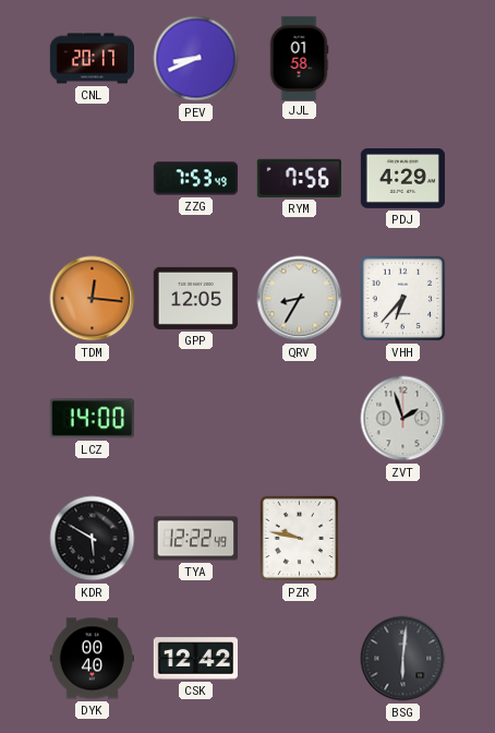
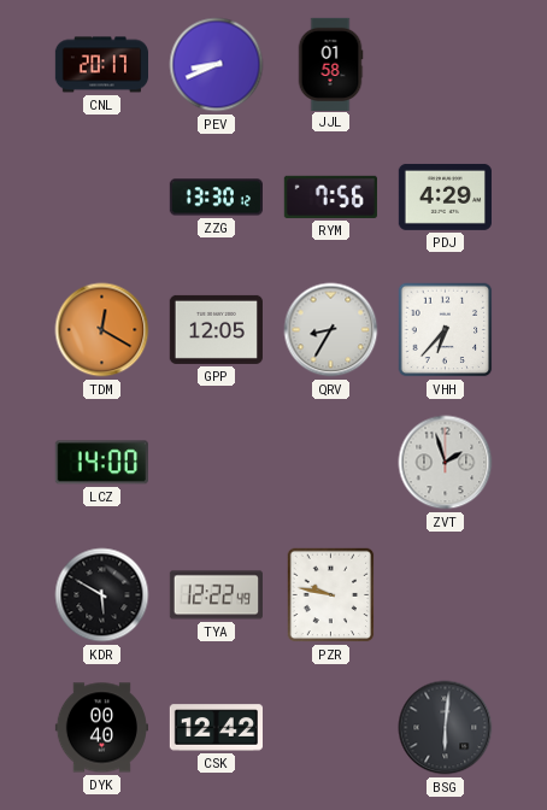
ZZG: 7:53 -> 13:30 (216, 198)
TDM: 12:16 -> 12:20 (102, 330)
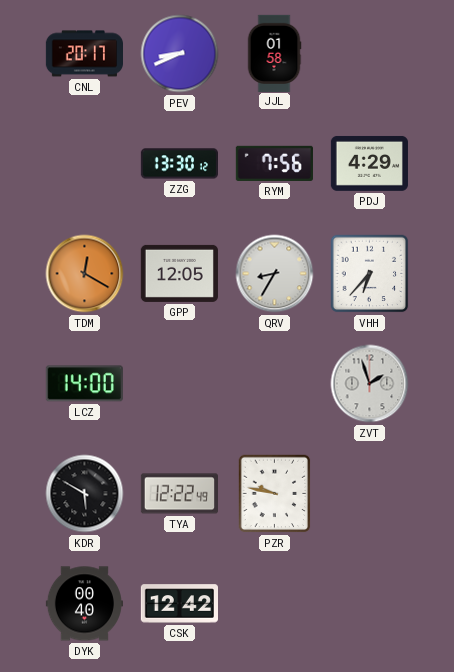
BSG: 6:01 -> none (446, 728)
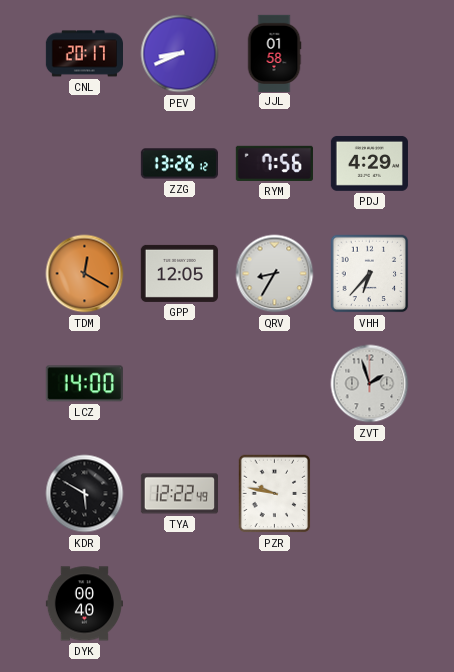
ZZG: 13:30 -> 13:26 (179, 164)
CSK: 12:42 -> none (179, 604)
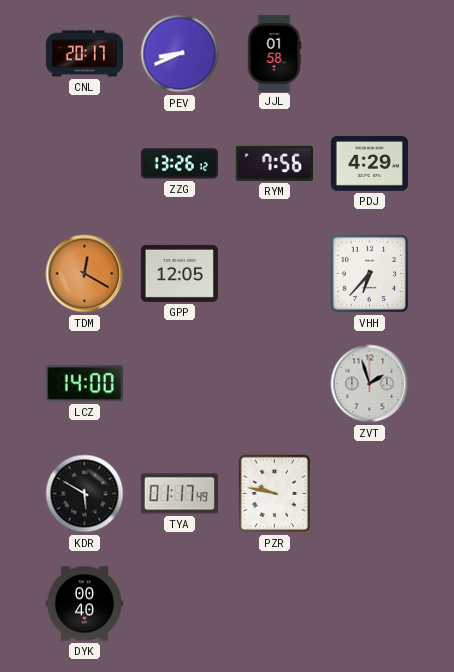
QRV: 8:35 -> none (275, 274)
TYA: 12:22 -> 01:17 (179, 494)
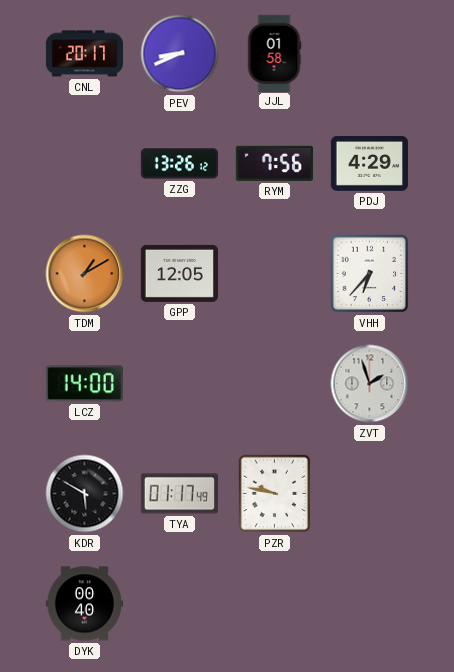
TDM: 12:20 -> 1:10 (85, 274)
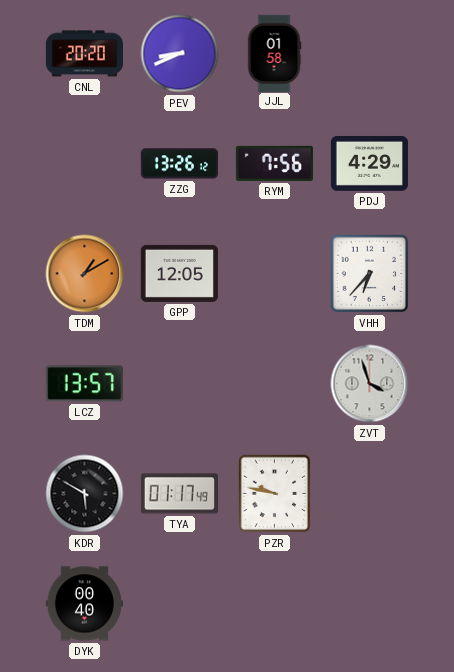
CNL: 20:17 -> 20:20 (84, 54)
LCZ: 14:00 -> 13:57 (84, 384)
ZVT: 1:57 -> 3:57 (370, 384)
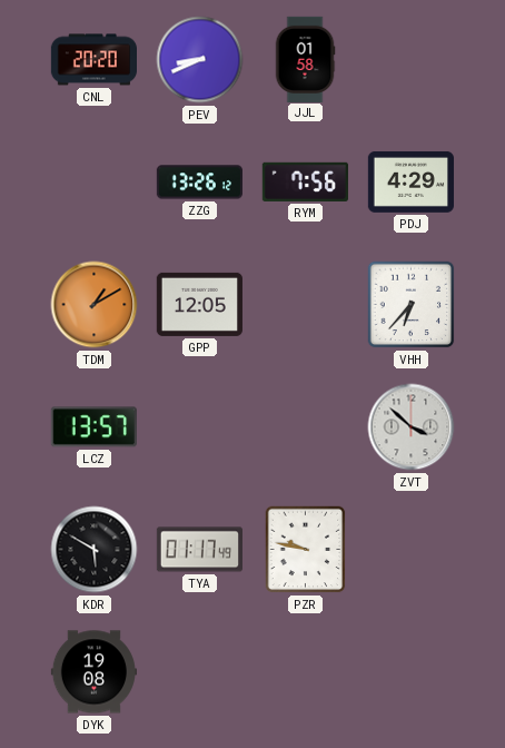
ZVT: 3:57 -> 3:52 (412, 427)
DYK: 00:40 -> 19:08 (93, 672)
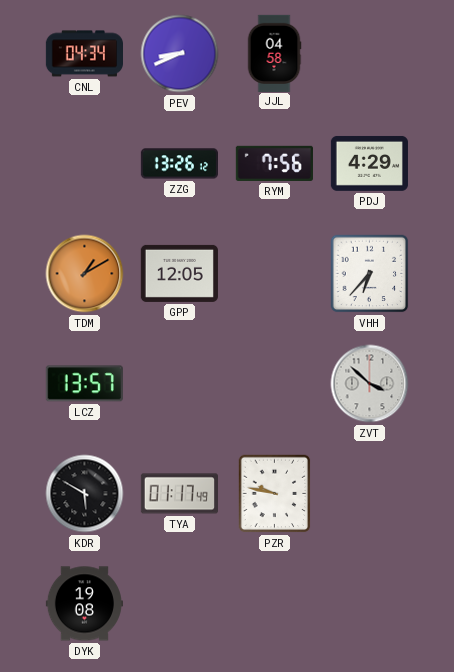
CNL: 20:20 -> 04:34 (84, 54)
JJL: 01:58 -> 04:58 (274, 53)
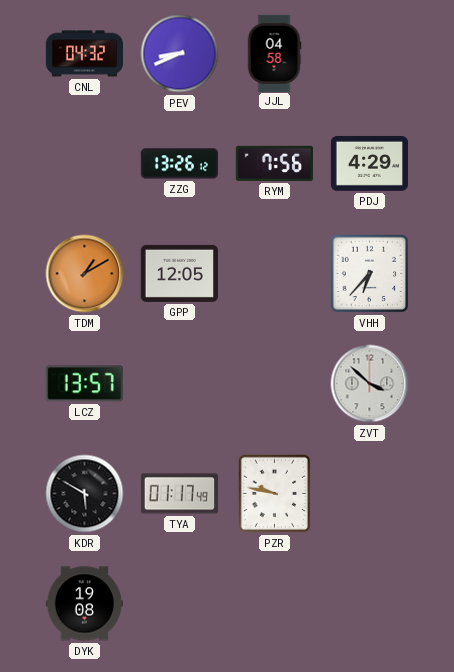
CNL: 04:34 -> 04:32 (84, 54)
